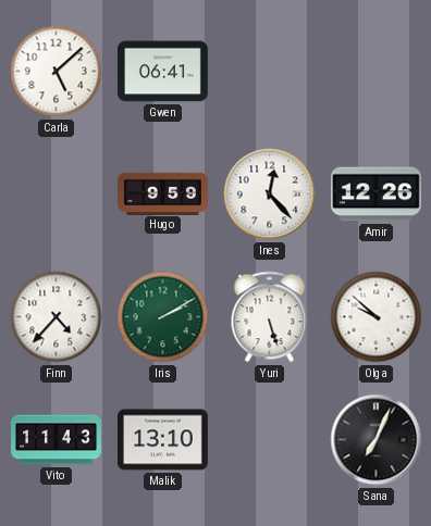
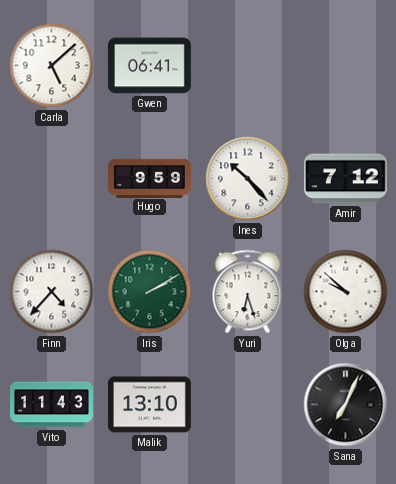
Ines: 12:23 -> 10:23 (248, 179)
Amir: 12:26 -> 7:12 (345, 179)
Yuri: 5:27 -> 6:27 (248, 292)
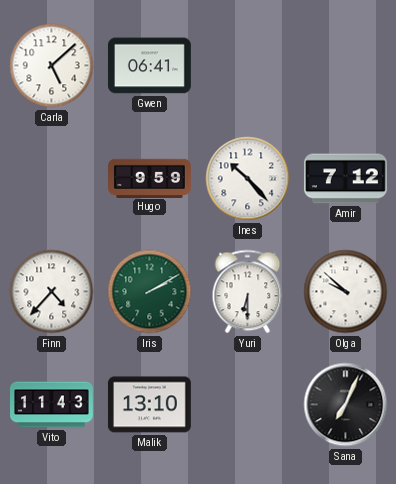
Yuri: 6:27 -> 6:30 (248, 292)
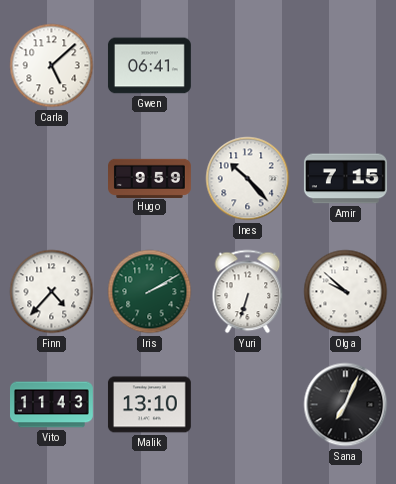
Amir: 7:12 -> 7:15 (345, 179)
Yuri: 6:30 -> 6:33 (248, 292)
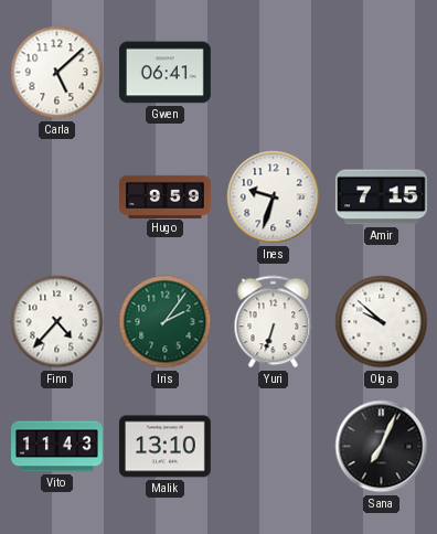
Ines: 10:23 -> 9:33 (274, 197)
Iris: 2:10 -> 2:06 (166, 322)
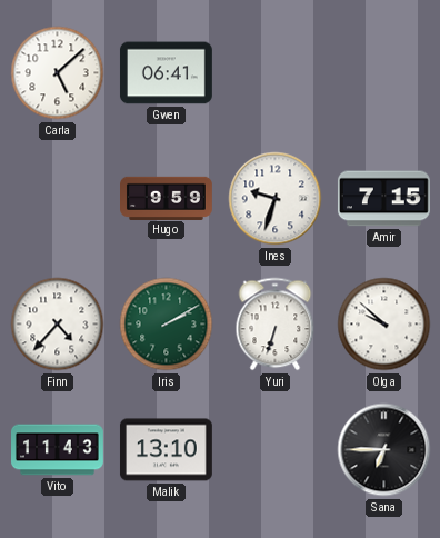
Iris: 2:06 -> 2:10 (167, 325)
Sana: 7:04 -> 6:45 (384, 450)
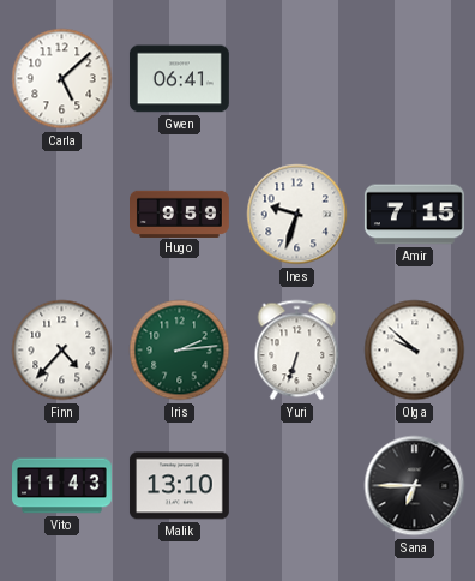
Iris: 2:10 -> 2:14 (180, 351)
